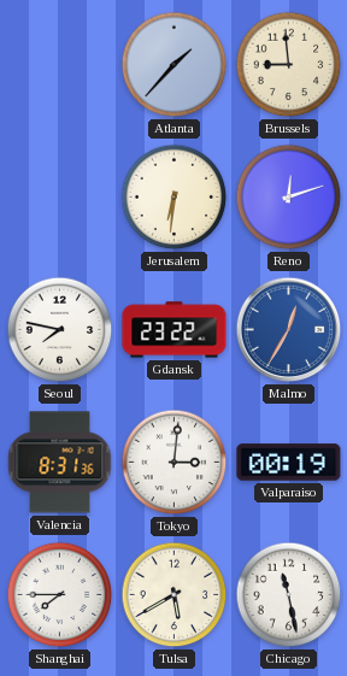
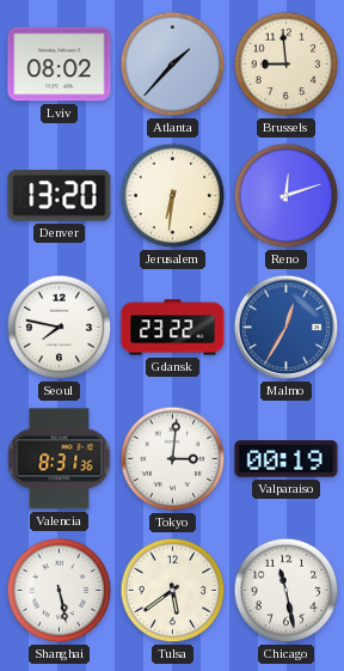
Lviv: none -> 08:02 (60, 65)
Denver: none -> 13:20 (60, 196)
Shanghai: 7:45 -> 5:28 (60, 591)
Tulsa: 5:40 -> 5:39 (173, 591)
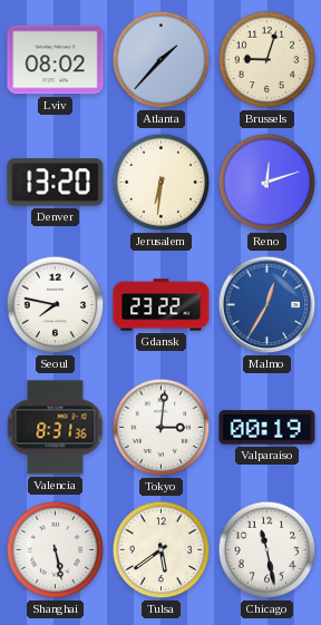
Brussels: 8:59 -> 9:03 (267, 60)
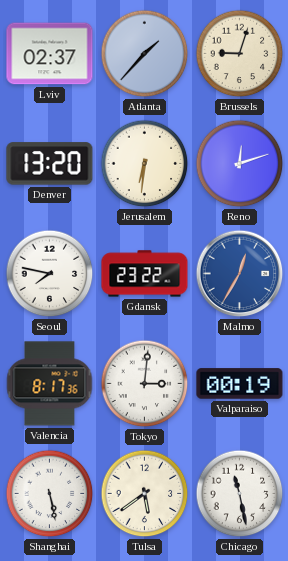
Lviv: 08:02 -> 02:37 (50, 54)
Valencia: 8:31 -> 8:17 (50, 384)
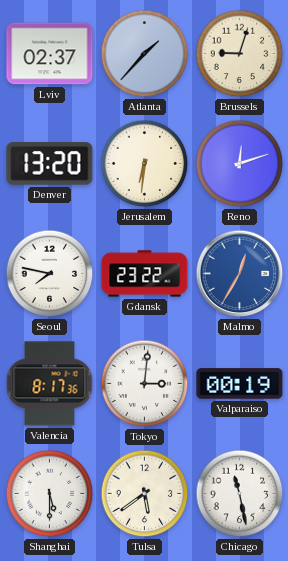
Shanghai: 5:28 -> 5:30 (50, 494)
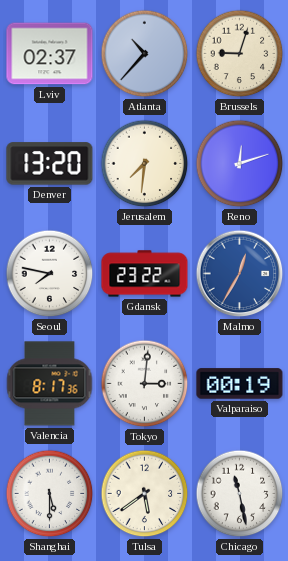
Atlanta: 1:37 -> 10:37 (145, 54)
Jerusalem: 6:31 -> 7:31 (145, 164)
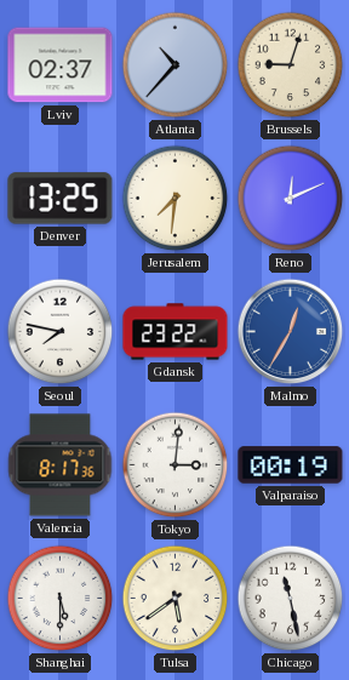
Denver: 13:20 -> 13:25 (61, 199)
Reno: 12:12 -> 12:11 (291, 199)
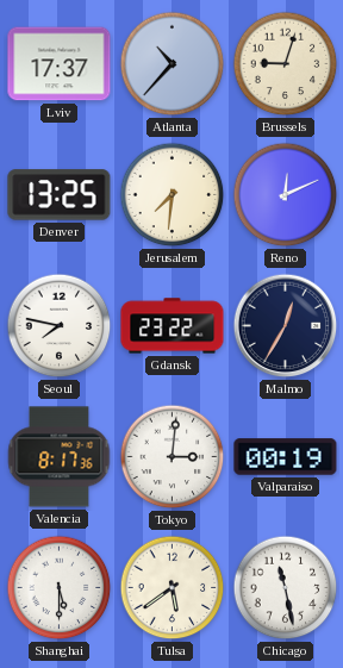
Lviv: 02:37 -> 17:37 (60, 64)
Malmo dial: blue -> navy (286, 326)
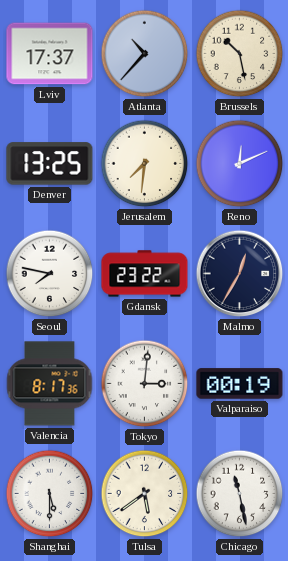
Brussels: 9:03 -> 10:28 (240, 54)
